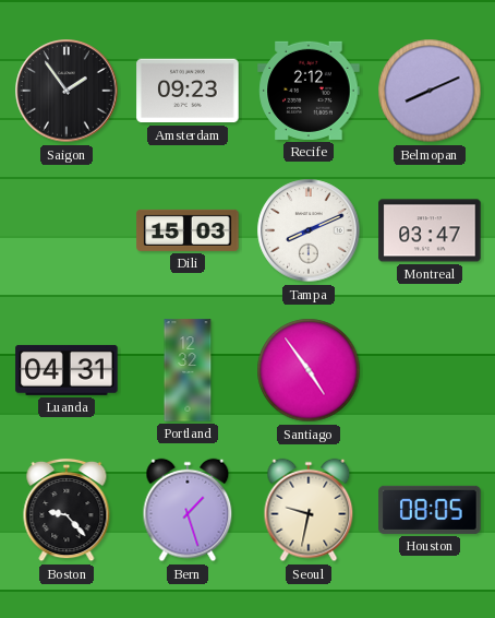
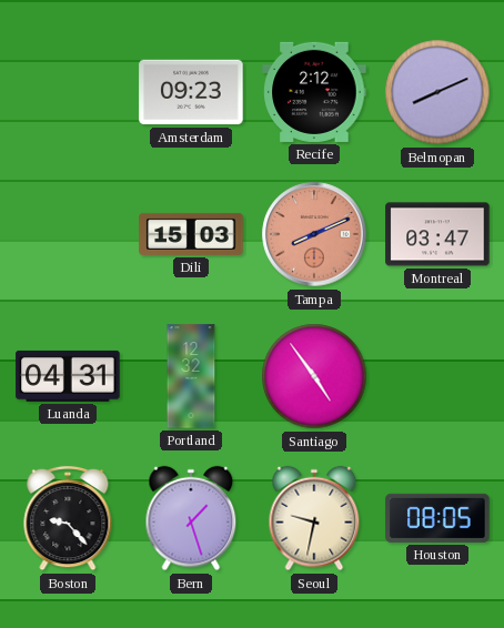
Saigon: 1:54 -> none (67, 91)
Tampa dial: white -> salmon (314, 234)
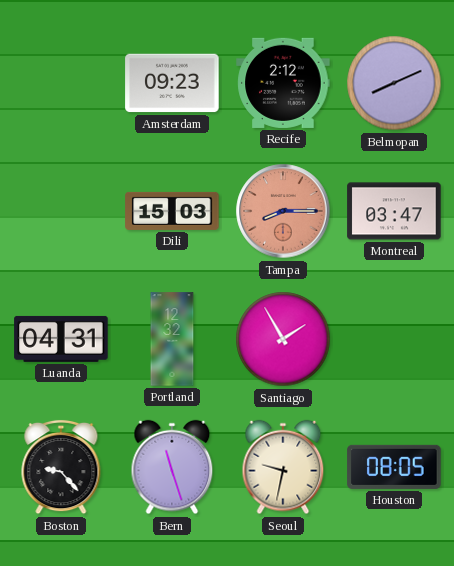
Tampa: 8:11 -> 8:15 (283, 211)
Santiago: 4:54 -> 1:55 (283, 339)
Bern: 1:27 -> 11:27 (172, 467)
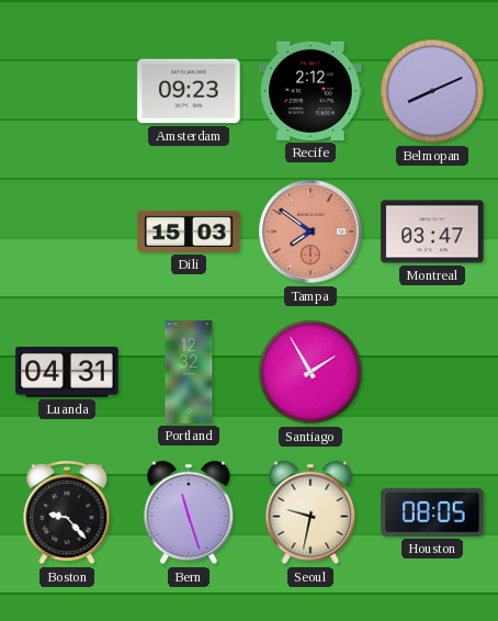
Tampa: 8:15 -> 7:51 (310, 232)
